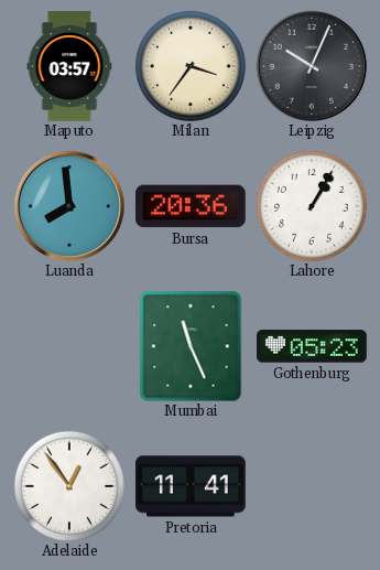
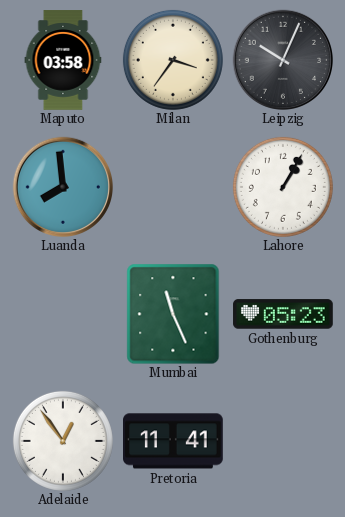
Maputo: 03:57 -> 03:58 (63, 60)
Bursa: 20:36 -> none (192, 206)
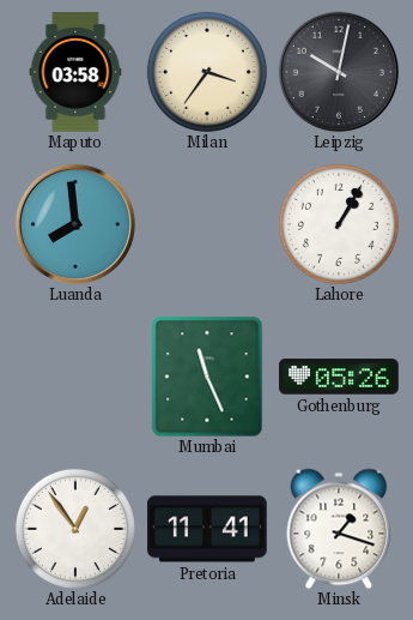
Leipzig: 10:04 -> 10:02 (338, 71)
Gothenburg: 05:23 -> 05:26 (339, 377)
Minsk: none -> 1:18 (339, 529)
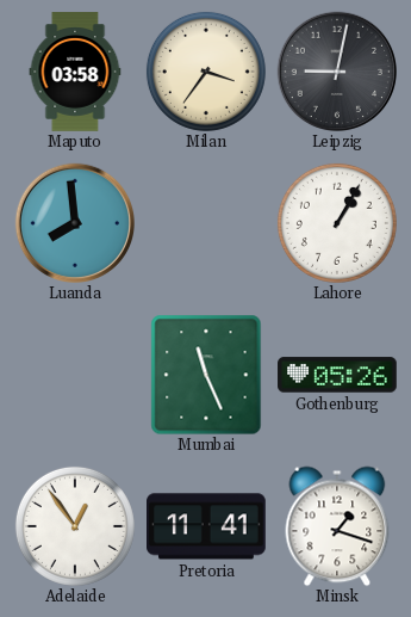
Leipzig: 10:02 -> 9:02 (336, 70)
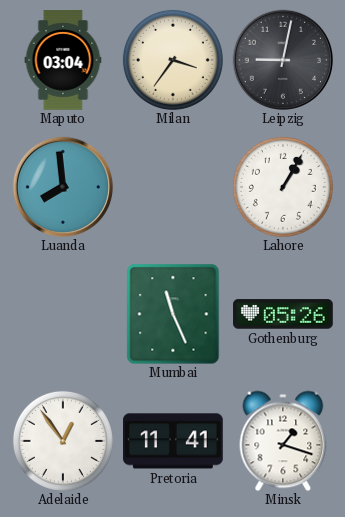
Maputo: 03:58 -> 03:04 (63, 60)
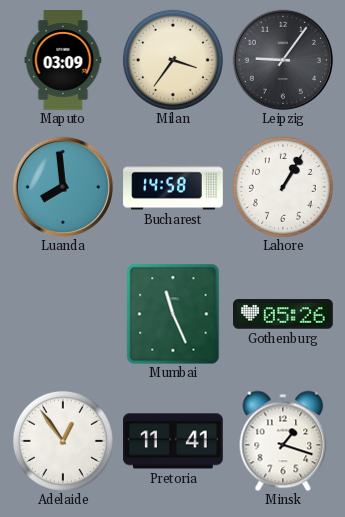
Maputo: 03:04 -> 03:09 (63, 60)
Leipzig: 9:02 -> 9:06 (282, 59)
Bucharest: none -> 14:58 (173, 187)
